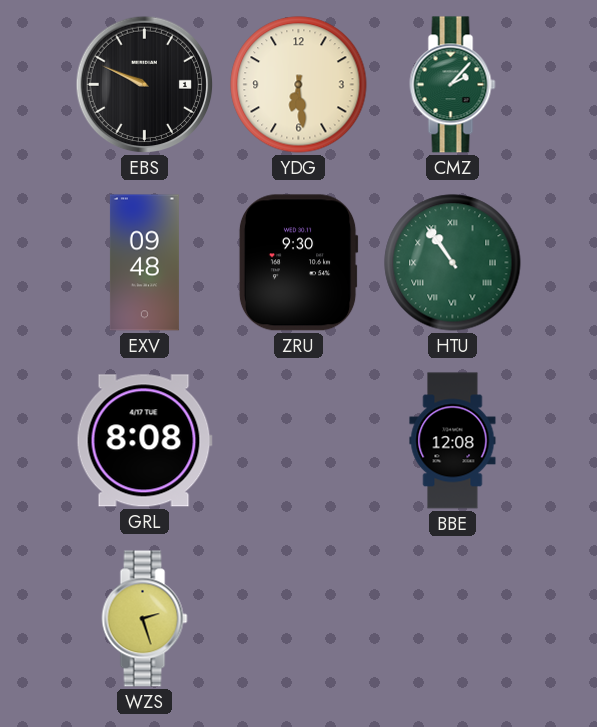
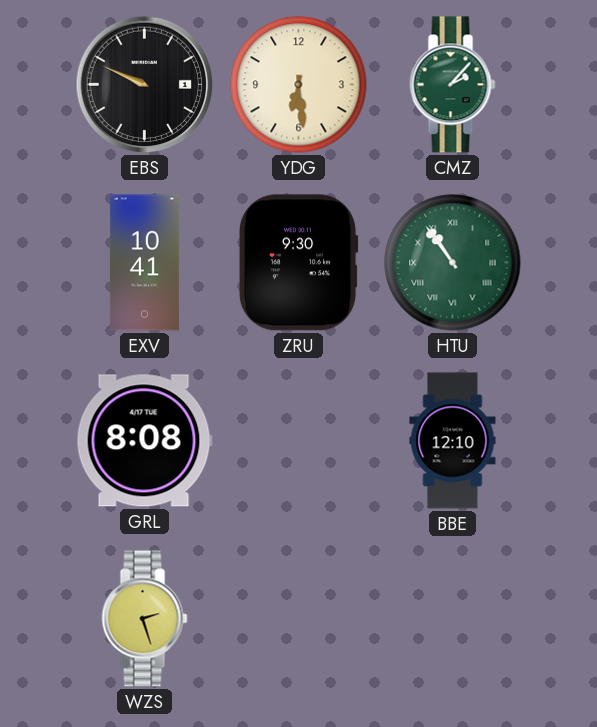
EXV: 09:48 -> 10:41 (144, 263)
BBE: 12:08 -> 12:10 (453, 441)
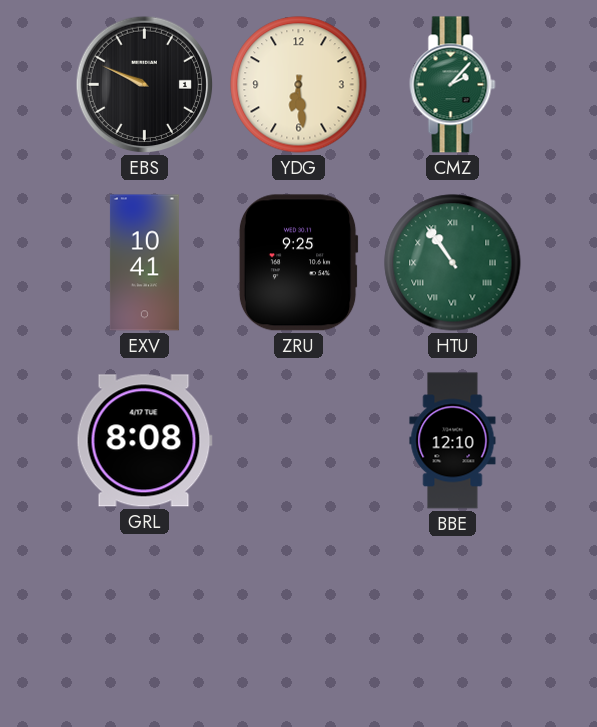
ZRU: 9:30 -> 9:25 (298, 263)
WZS: 2:27 -> none (145, 619)
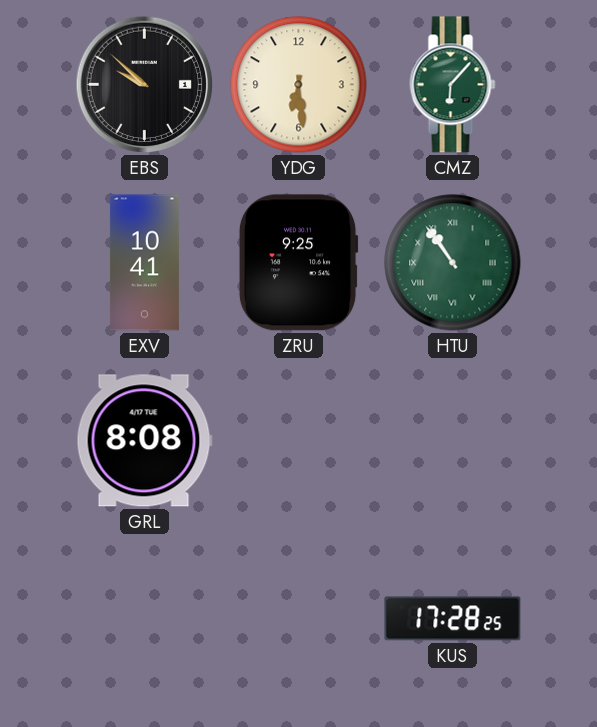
EBS: 9:49 -> 9:52 (145, 85)
CMZ: 2:07 -> 6:07 (453, 85)
BBE: 12:10 -> none (453, 441)
KUS: none -> 17:28 (453, 619)
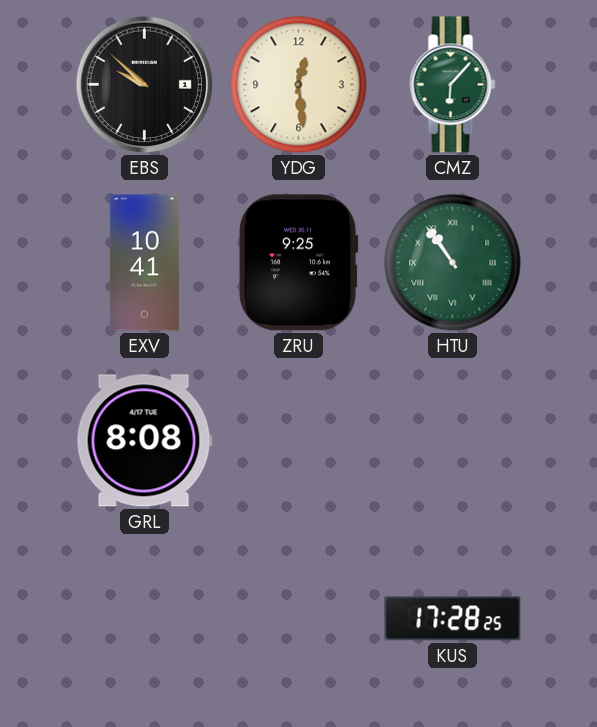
YDG: 6:29 -> 12:29 (299, 85)
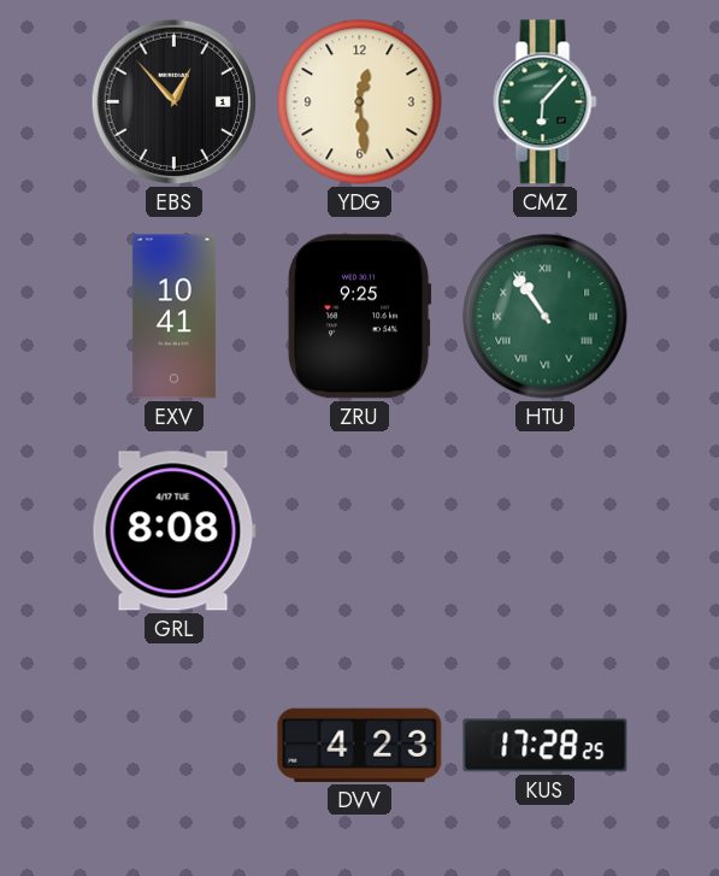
EBS: 9:52 -> 12:53 (175, 102)
DVV: none -> 4:23 (360, 745)
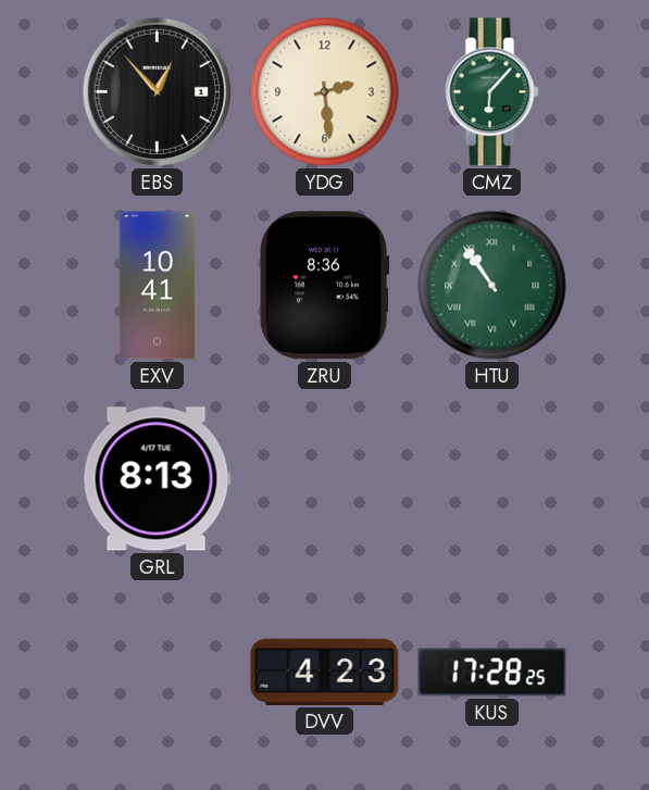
YDG: 12:29 -> 2:29 (325, 92)
ZRU: 9:25 -> 8:36 (324, 286)
GRL: 8:08 -> 8:13 (157, 479)
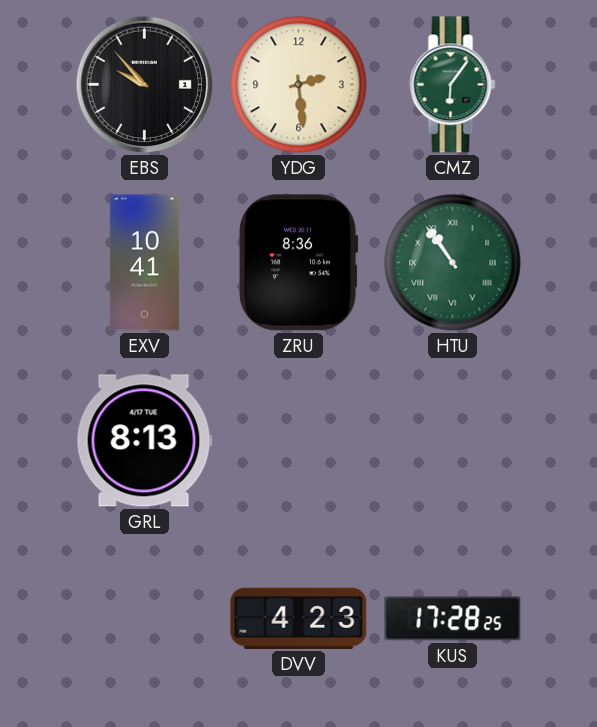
EBS: 12:53 -> 9:53 (145, 85)
CMZ: 6:07 -> 6:06 (453, 85)
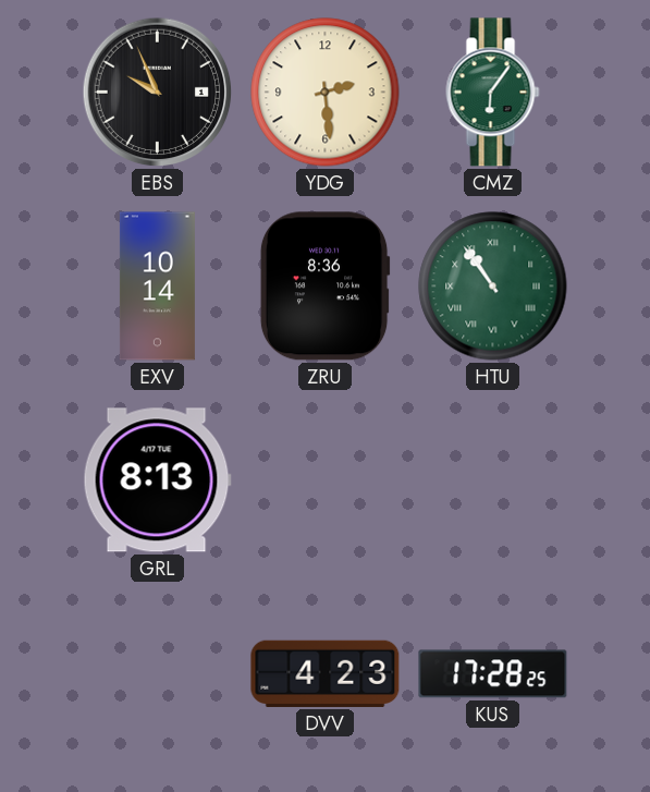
EBS: 9:53 -> 9:56 (158, 93)
EXV: 10:41 -> 10:14 (157, 287)
